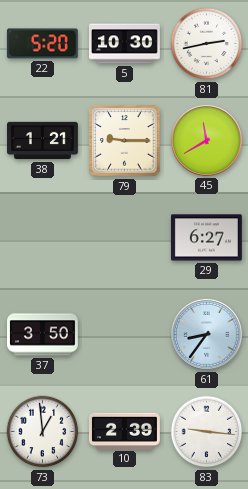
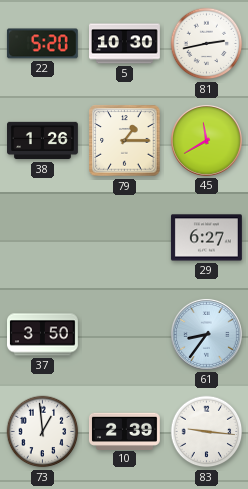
38: 1:21 -> 1:26 (43, 141)
79: 9:15 -> 1:15 (125, 141)
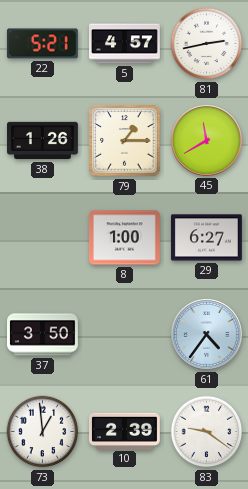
22: 5:20 -> 5:21 (42, 44)
5: 10:30 -> 4:57 (125, 44)
8: none -> 1:00 (124, 238)
61: 8:36 -> 4:36 (206, 334)
83: 9:16 -> 9:21 (207, 432)
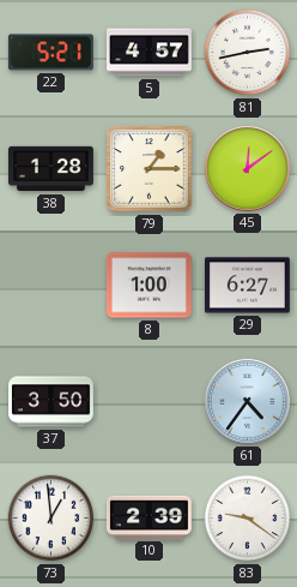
38: 1:26 -> 1:28 (51, 169)
45: 11:40 -> 12:09 (247, 168)
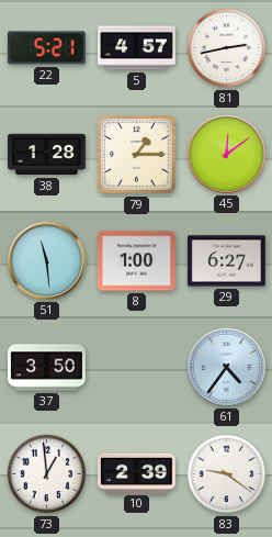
51: none -> 11:29 (46, 260)
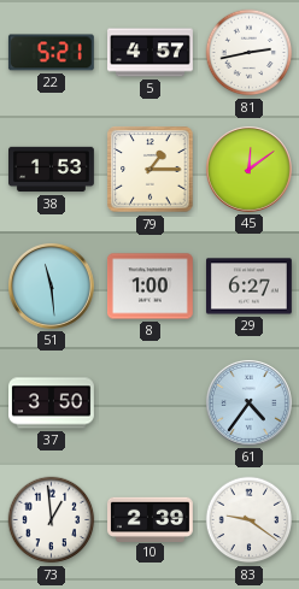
38: 1:28 -> 1:53 (52, 170)
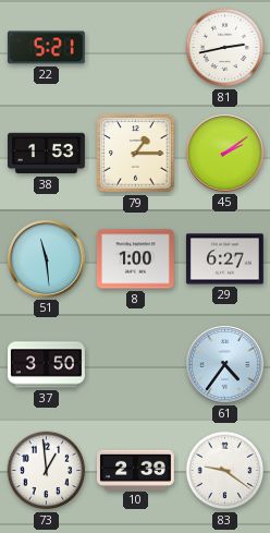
5: 4:57 -> none (151, 53)
45: 12:09 -> 2:09 (224, 153)
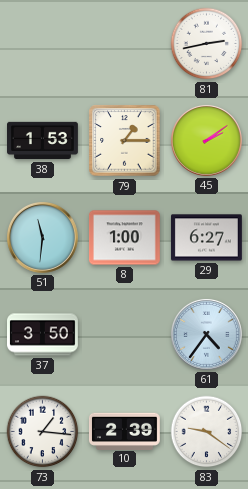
22: 5:21 -> none (46, 48)
51: 11:29 -> 11:31 (42, 237)
73: 12:59 -> 1:16 (43, 432)
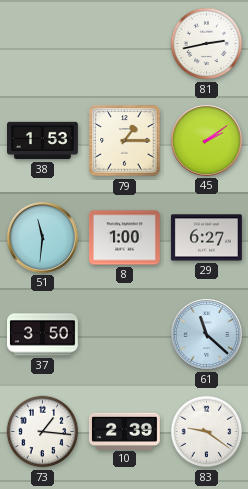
61: 4:36 -> 11:22 (206, 334)
